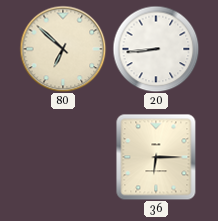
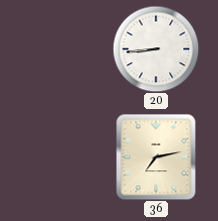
80: 6:52 -> none (63, 49)
36: 6:15 -> 7:13 (156, 157)
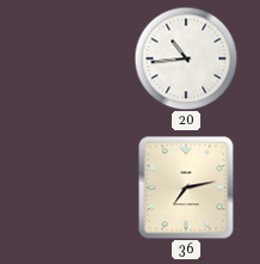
20: 8:44 -> 10:44 (186, 59)
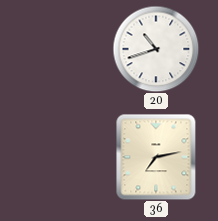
20: 10:44 -> 10:42 (156, 49)
